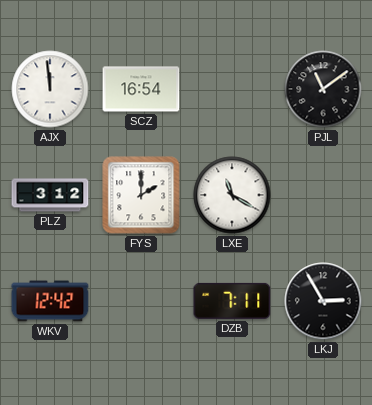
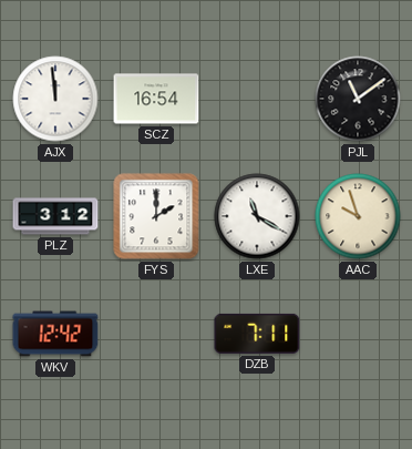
AAC: none -> 9:57 (358, 216)
LKJ: 2:55 -> none (323, 301)
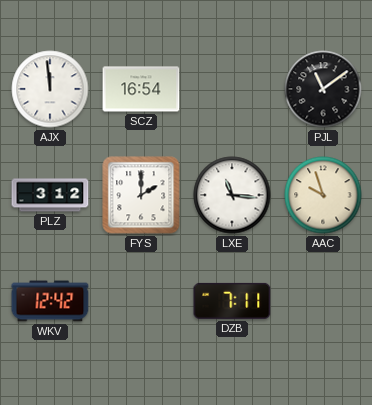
LXE: 11:20 -> 11:16 (232, 195)
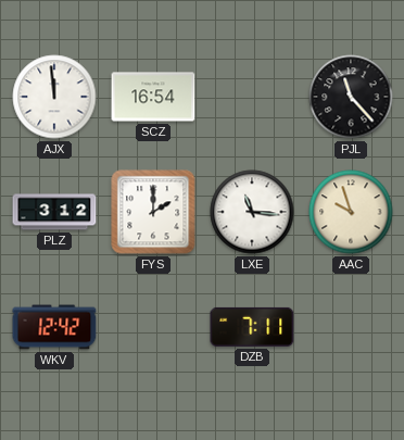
PJL: 11:09 -> 11:23 (351, 97)
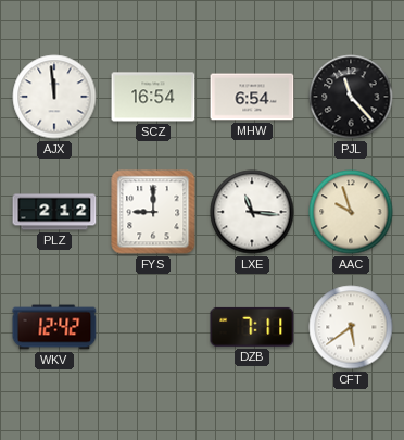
MHW: none -> 6:54 (252, 97)
PLZ: 3:12 -> 2:12 (54, 212)
FYS: 2:00 -> 9:00 (153, 212)
CFT: none -> 5:39 (351, 327)
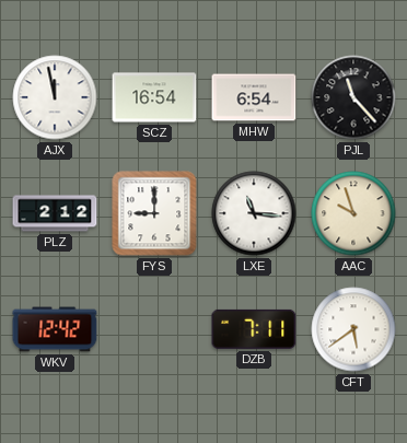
AJX: 11:59 -> 11:58 (55, 97)
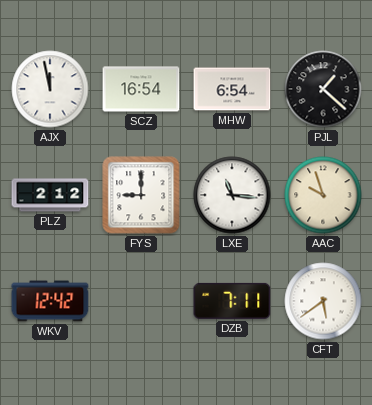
PJL: 11:23 -> 1:22 (323, 89)
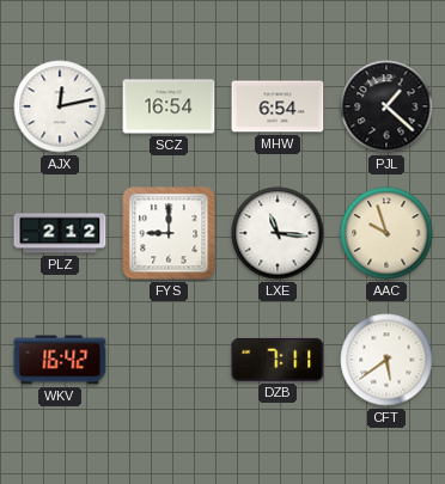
AJX: 11:58 -> 12:13 (60, 106)
WKV: 12:42 -> 16:42 (60, 360)
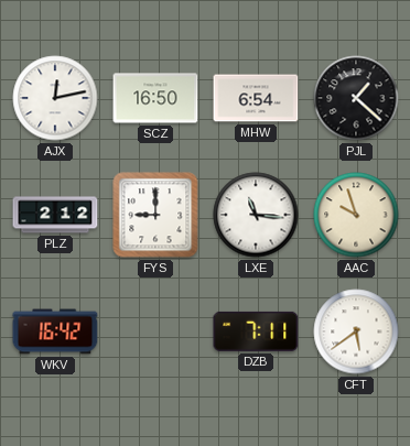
SCZ: 16:54 -> 16:50 (155, 98)
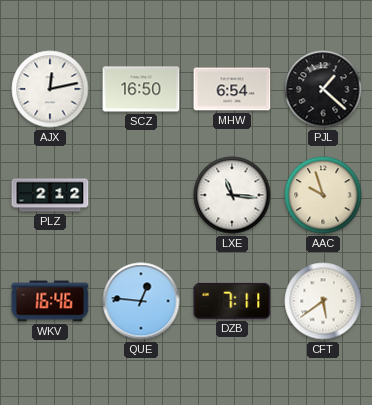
FYS: 9:00 -> none (155, 215)
WKV: 16:42 -> 16:46 (50, 301)
QUE: none -> 12:46 (141, 301)
